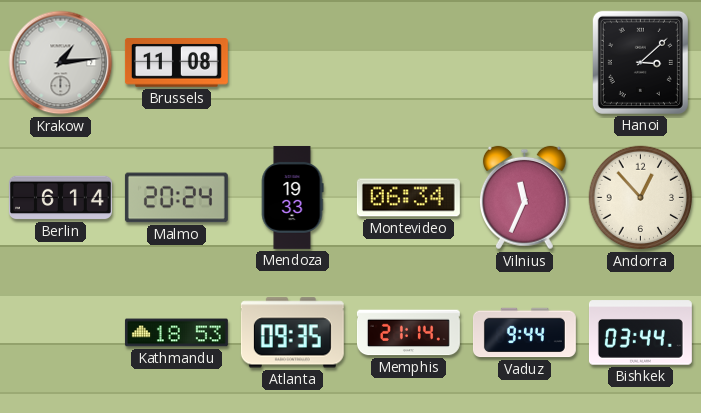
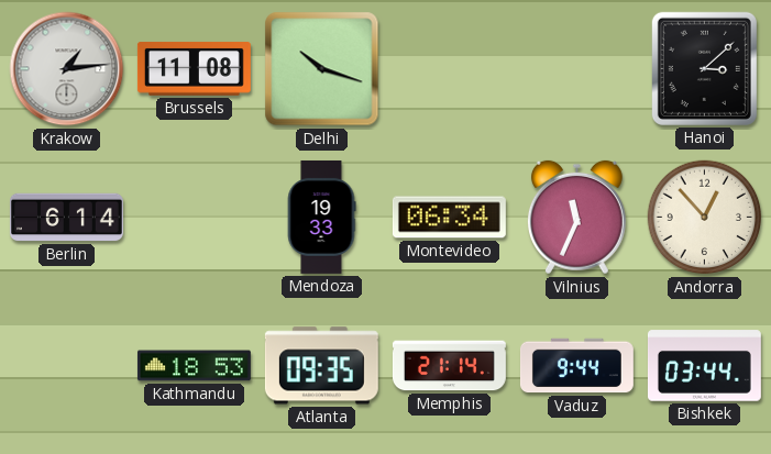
Delhi: none -> 10:18 (322, 69)
Malmo: 20:24 -> none (176, 198)
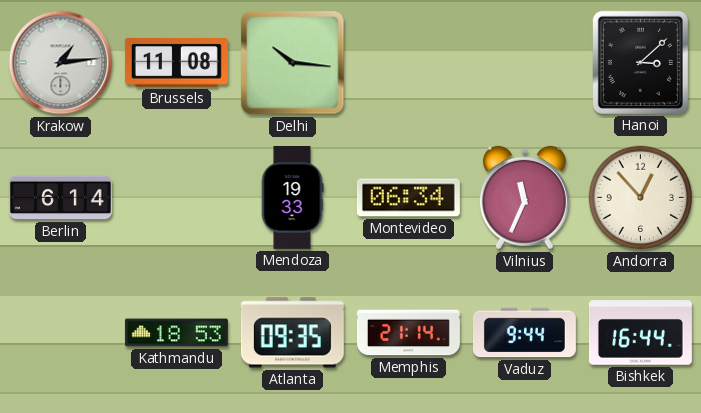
Delhi: 10:18 -> 10:16 (293, 63)
Bishkek: 03:44 -> 16:44 (640, 333)
